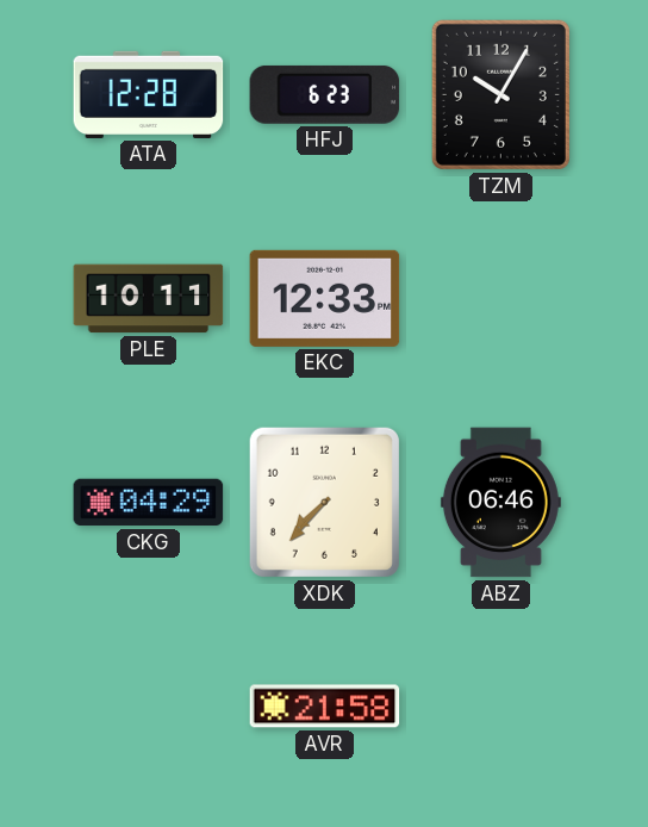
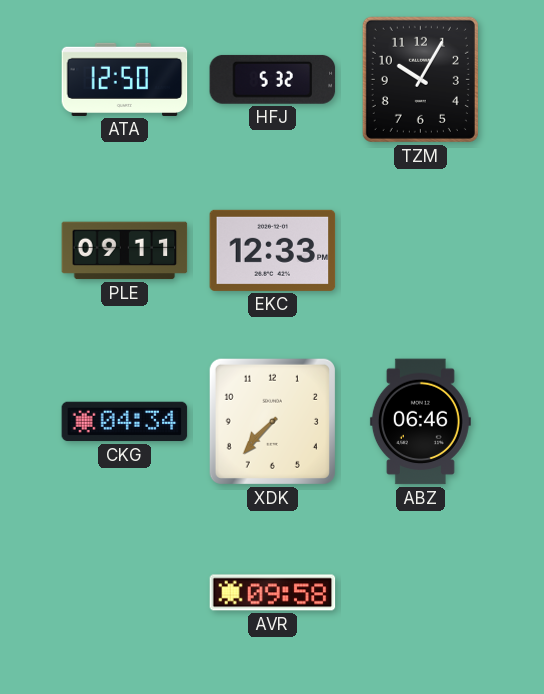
ATA: 12:28 -> 12:50 (125, 79)
HFJ: 6:23 -> 5:32 (273, 79)
PLE: 10:11 -> 09:11 (125, 251)
CKG: 04:29 -> 04:34 (125, 422)
AVR: 21:58 -> 09:58 (273, 593)
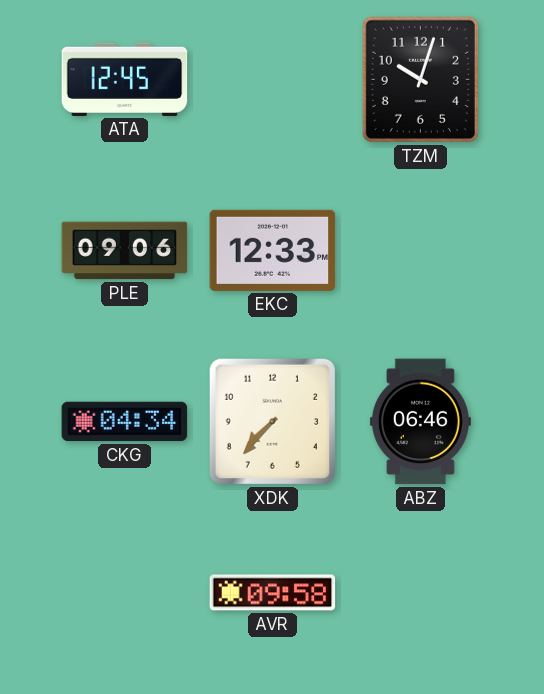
ATA: 12:50 -> 12:45 (125, 79)
HFJ: 5:32 -> none (273, 79)
TZM: 10:05 -> 10:03 (420, 79)
PLE: 09:11 -> 09:06 (125, 251)
